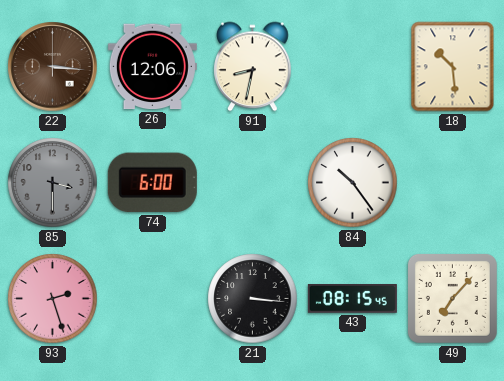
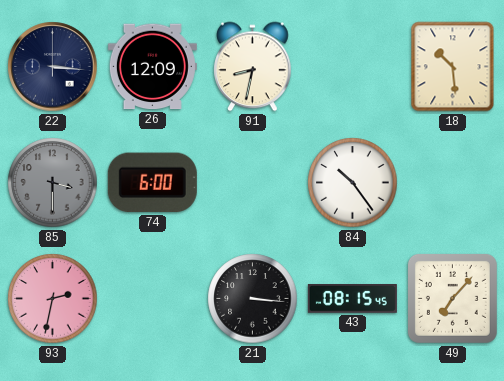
22 dial: brown -> navy (53, 67)
26: 12:06 -> 12:09 (152, 67)
93: 2:27 -> 2:32 (53, 299)
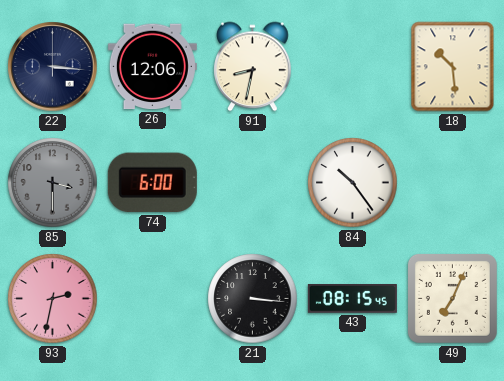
26: 12:09 -> 12:06 (152, 67)
49: 7:07 -> 7:04 (452, 298)
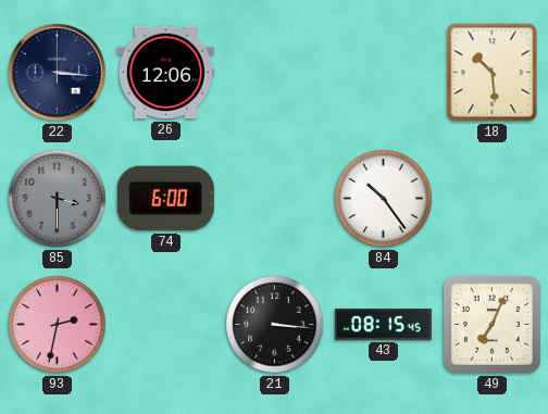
91: 8:32 -> none (253, 67)
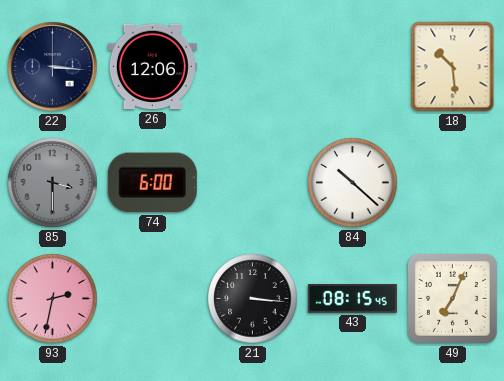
84: 10:24 -> 10:22 (353, 183)
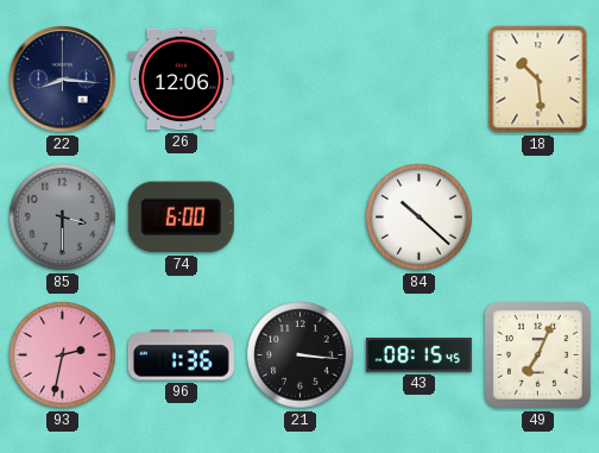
22: 3:16 -> 8:16 (63, 80)
96: none -> 1:36 (181, 356)
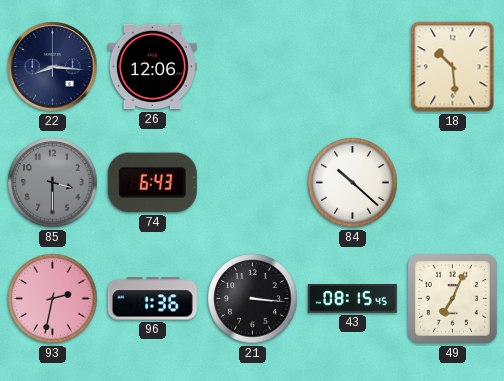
74: 6:00 -> 6:43 (152, 183)
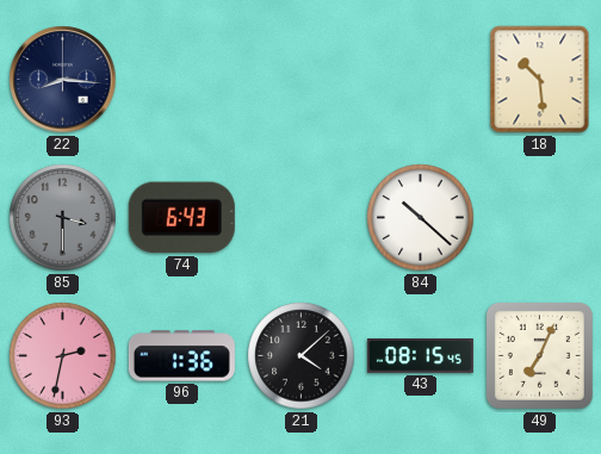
26: 12:06 -> none (152, 67)
21: 3:16 -> 4:08 (302, 356)
